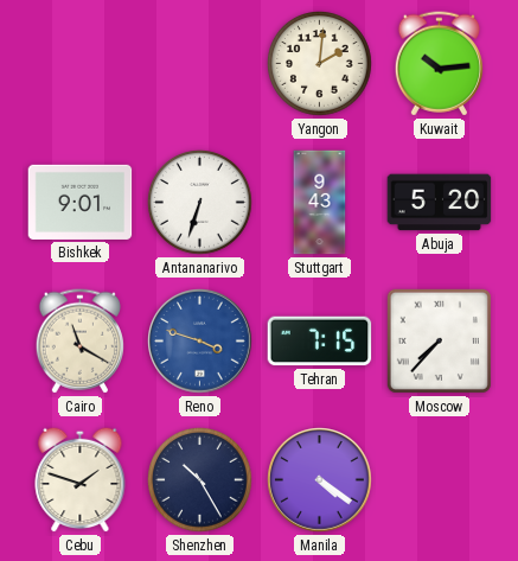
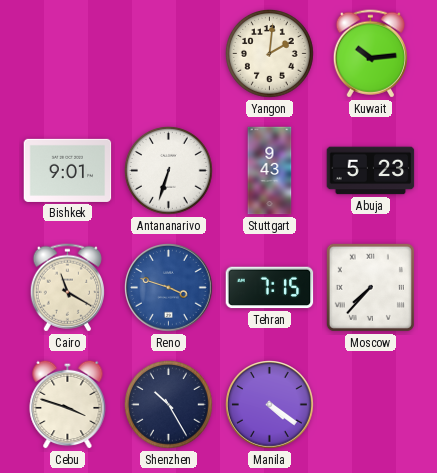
Abuja: 5:20 -> 5:23 (371, 171)
Cebu: 1:48 -> 3:48 (68, 404)
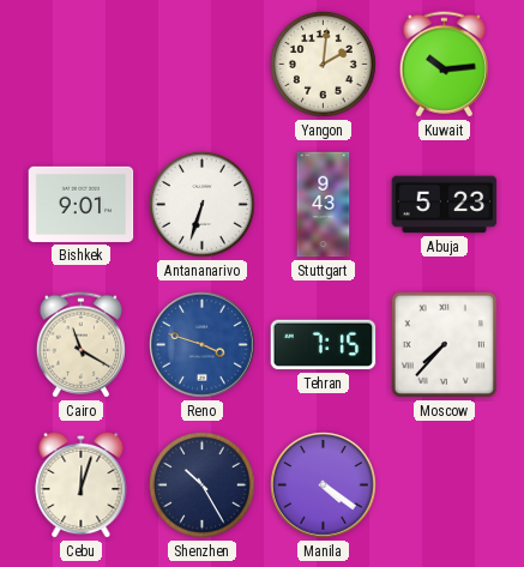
Cebu: 3:48 -> 12:03 (82, 484)
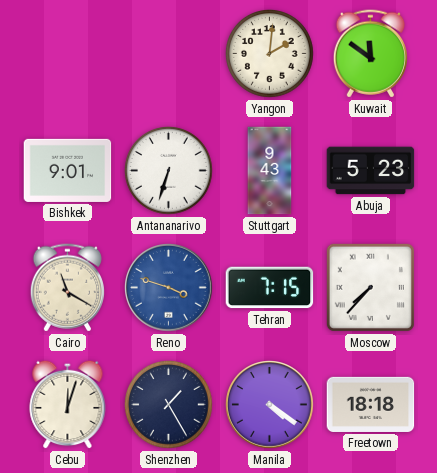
Kuwait: 10:14 -> 11:51 (370, 54)
Shenzhen: 10:25 -> 1:25 (169, 405)
Freetown: none -> 18:18 (371, 404)
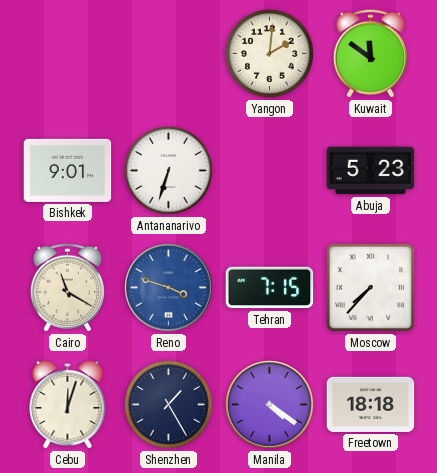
Stuttgart: 9:43 -> none (270, 171)
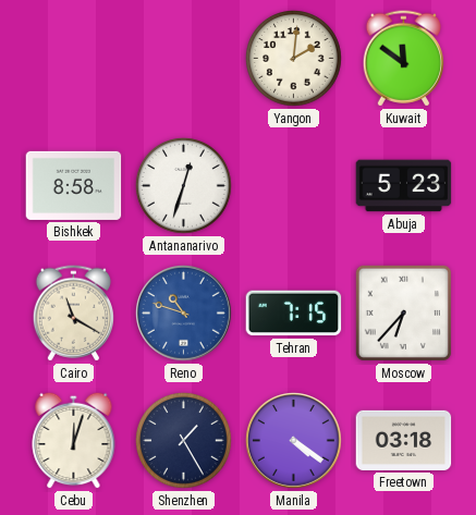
Bishkek: 9:01 -> 8:58 (74, 185)
Antananarivo: 6:33 -> 12:33 (184, 186)
Reno: 3:48 -> 10:48 (184, 314)
Moscow: 7:37 -> 6:37 (403, 312)
Freetown: 18:18 -> 03:18 (404, 440)
